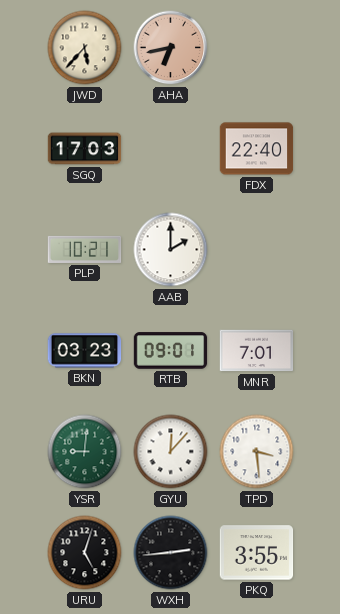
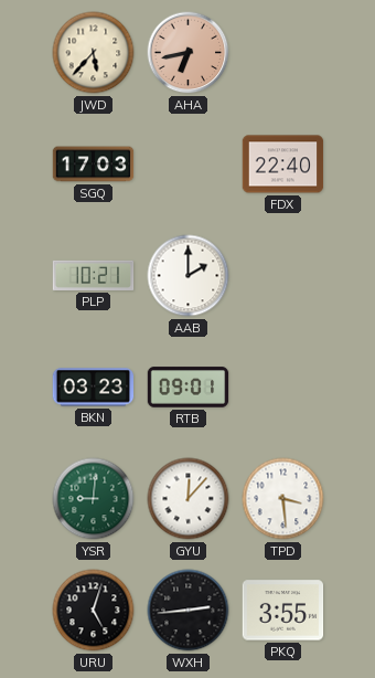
MNR: 7:01 -> none (257, 351)
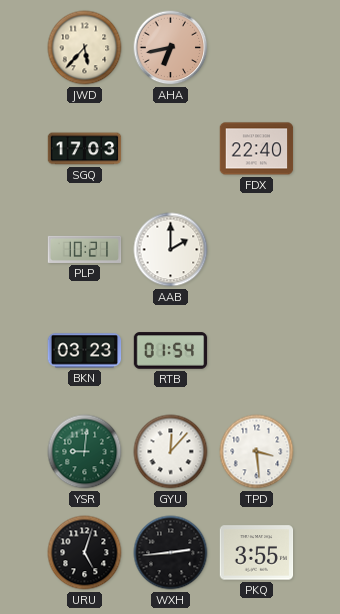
RTB: 09:01 -> 01:54 (171, 351)
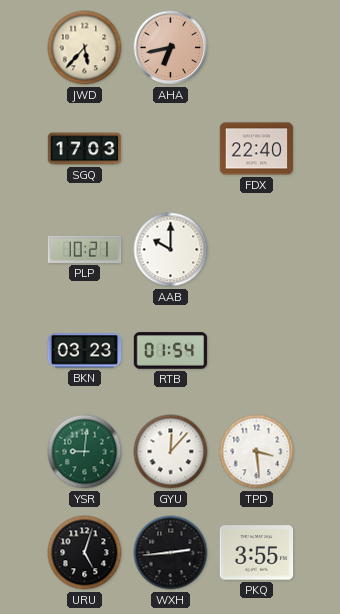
AAB: 2:00 -> 10:00 (171, 250)
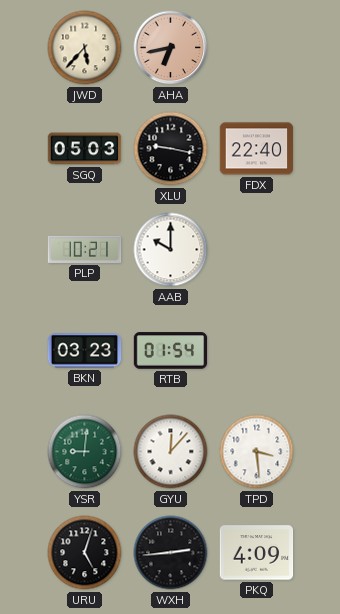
SGQ: 17:03 -> 05:03 (85, 149)
XLU: none -> 9:17 (171, 149)
PKQ: 3:55 -> 4:09 (257, 553)
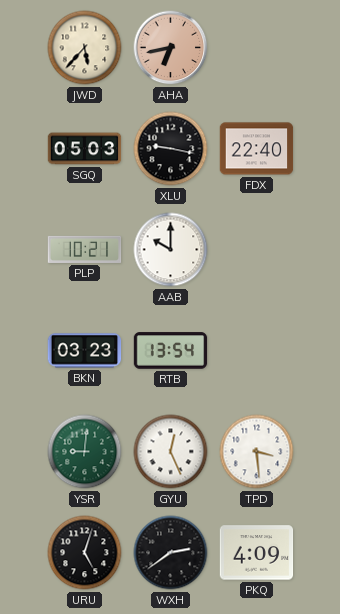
RTB: 01:54 -> 13:54 (171, 351)
GYU: 12:07 -> 12:26 (171, 452)
WXH: 2:44 -> 2:39 (171, 553)
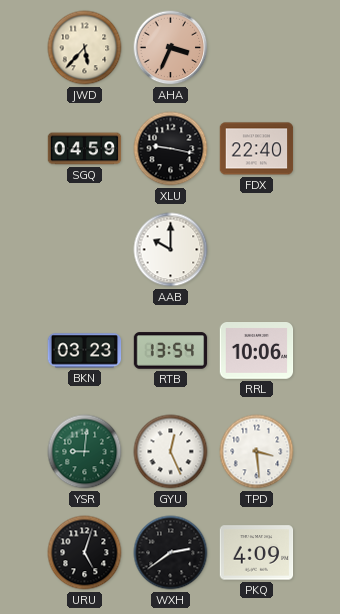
AHA: 6:43 -> 3:34 (171, 48)
SGQ: 05:03 -> 04:59 (85, 149)
PLP: 10:21 -> none (85, 249)
RRL: none -> 10:06 (257, 351)
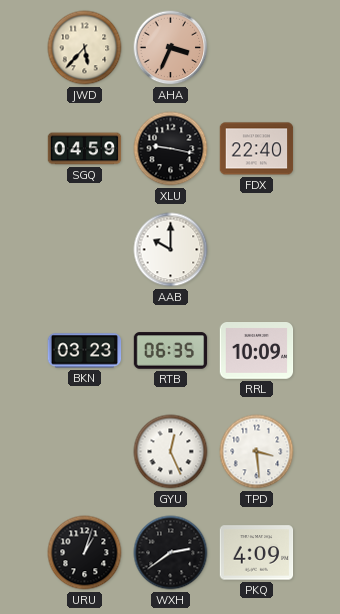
RTB: 13:54 -> 06:35 (171, 351)
RRL: 10:06 -> 10:09 (257, 351)
YSR: 9:01 -> none (85, 452)
URU: 5:03 -> 1:03 (85, 553)
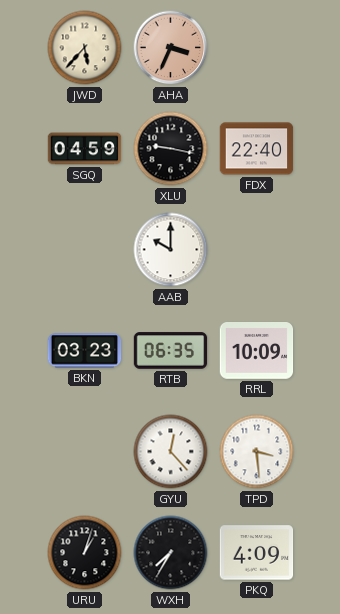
GYU: 12:26 -> 12:23 (171, 452)
WXH: 2:39 -> 7:35 (171, 553)
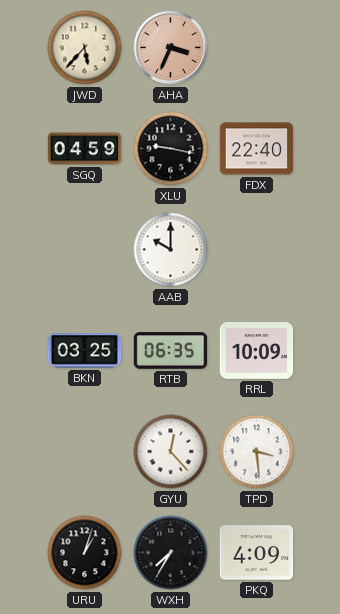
BKN: 03:23 -> 03:25 (85, 351)
